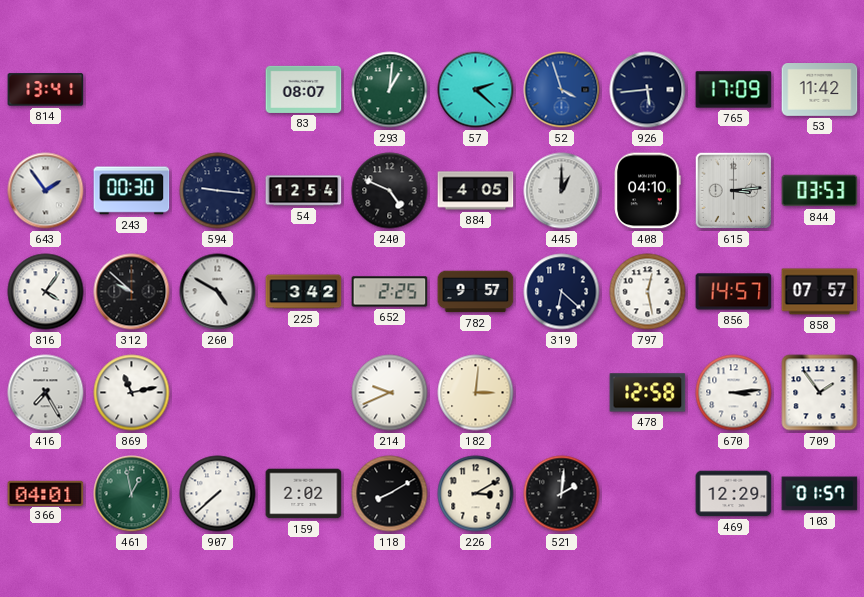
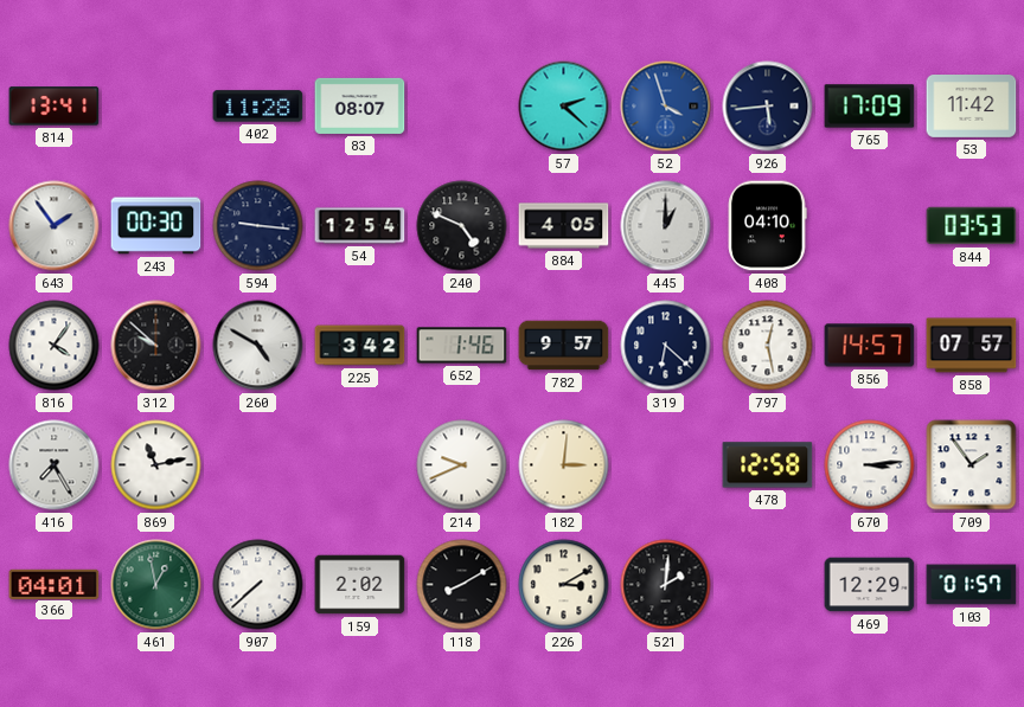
402: none -> 11:28 (258, 107)
293: 1:01 -> none (390, 90)
615: 3:14 -> none (734, 191)
652: 2:25 -> 1:46 (462, 346)
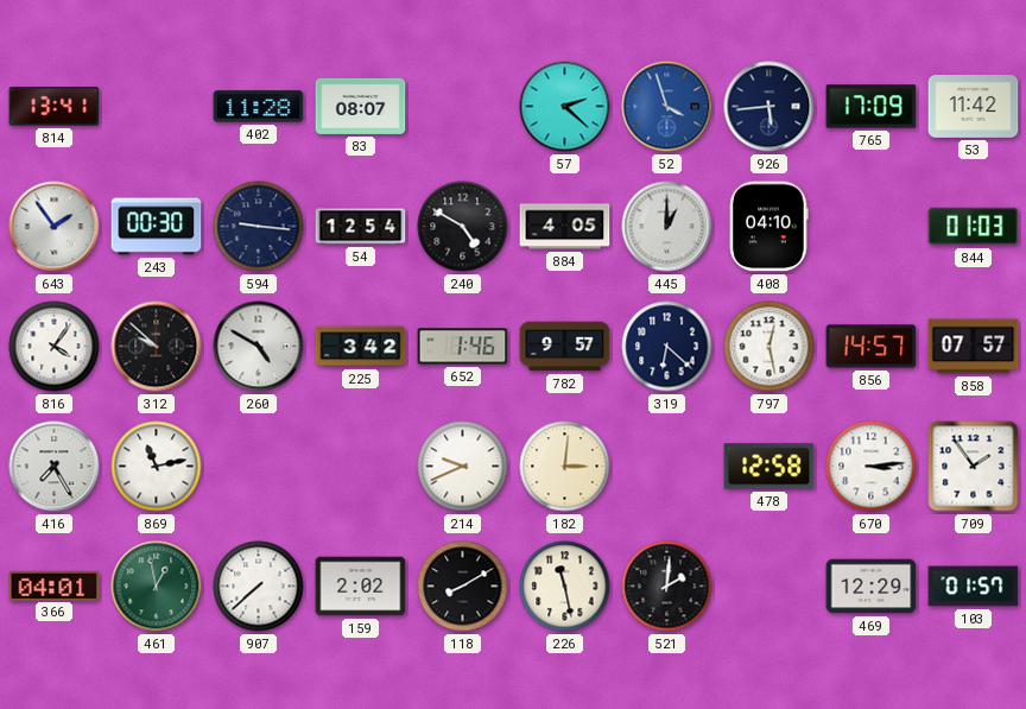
240: 4:49 -> 4:50 (463, 227)
844: 03:53 -> 01:03 (974, 227)
226: 3:10 -> 11:28 (565, 587)
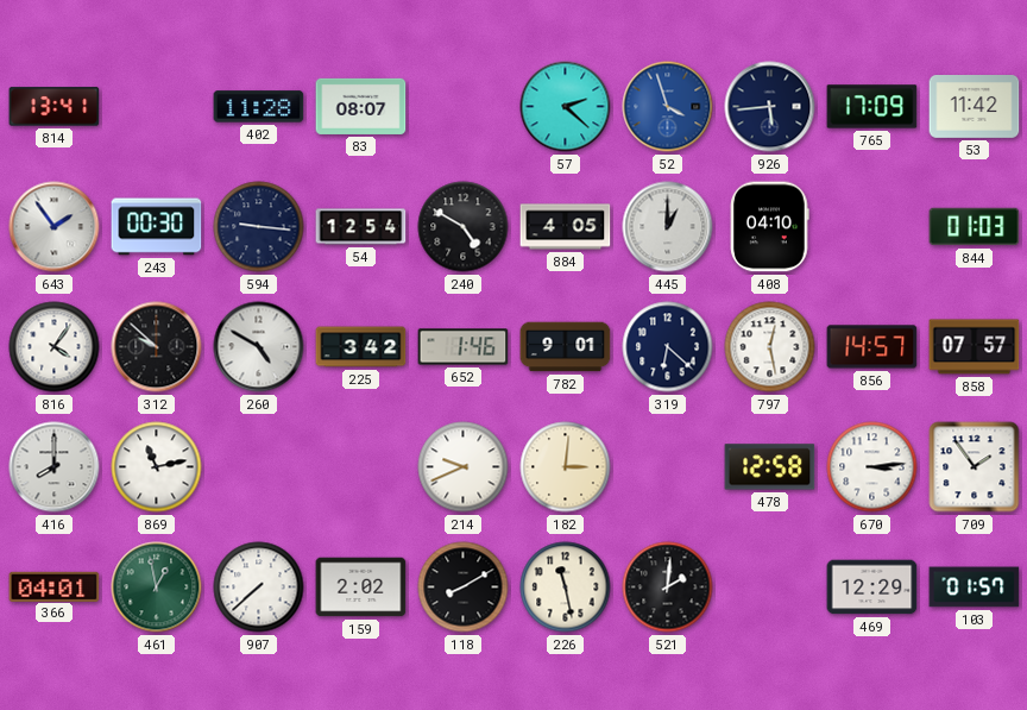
782: 9:57 -> 9:01 (566, 347)
416: 7:25 -> 8:00 (55, 467)
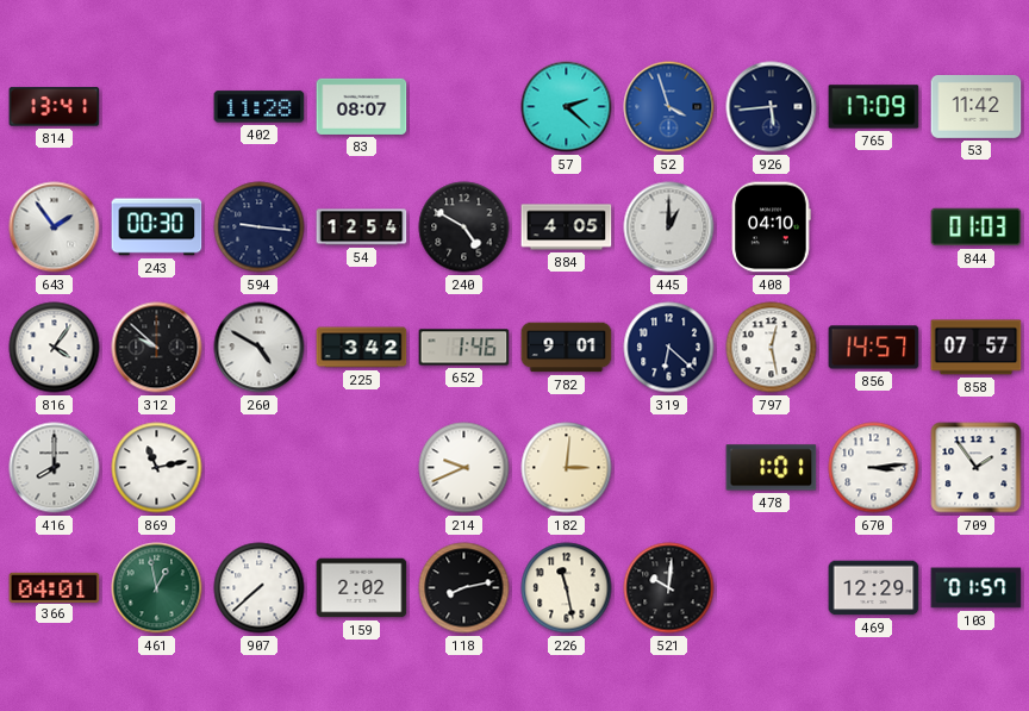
478: 12:58 -> 1:01 (772, 468)
118: 8:10 -> 8:13 (464, 588)
521: 2:01 -> 10:01 (669, 588)
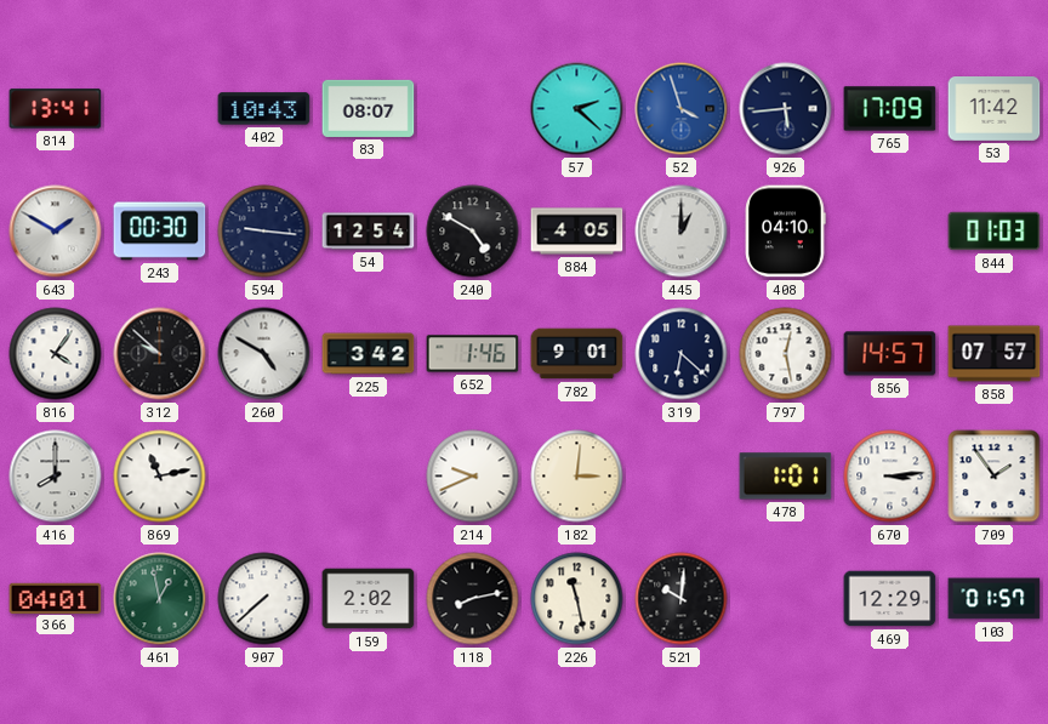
402: 11:28 -> 10:43 (264, 109)
643: 1:54 -> 1:50 (56, 232)
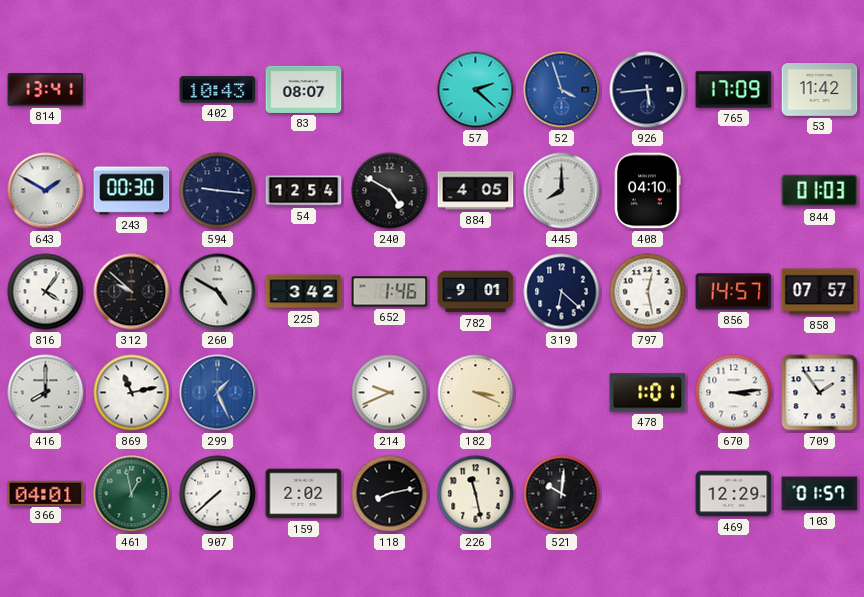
445: 1:00 -> 8:00 (562, 191)
299: none -> 1:26 (218, 393)
182: 3:01 -> 3:19 (476, 393)
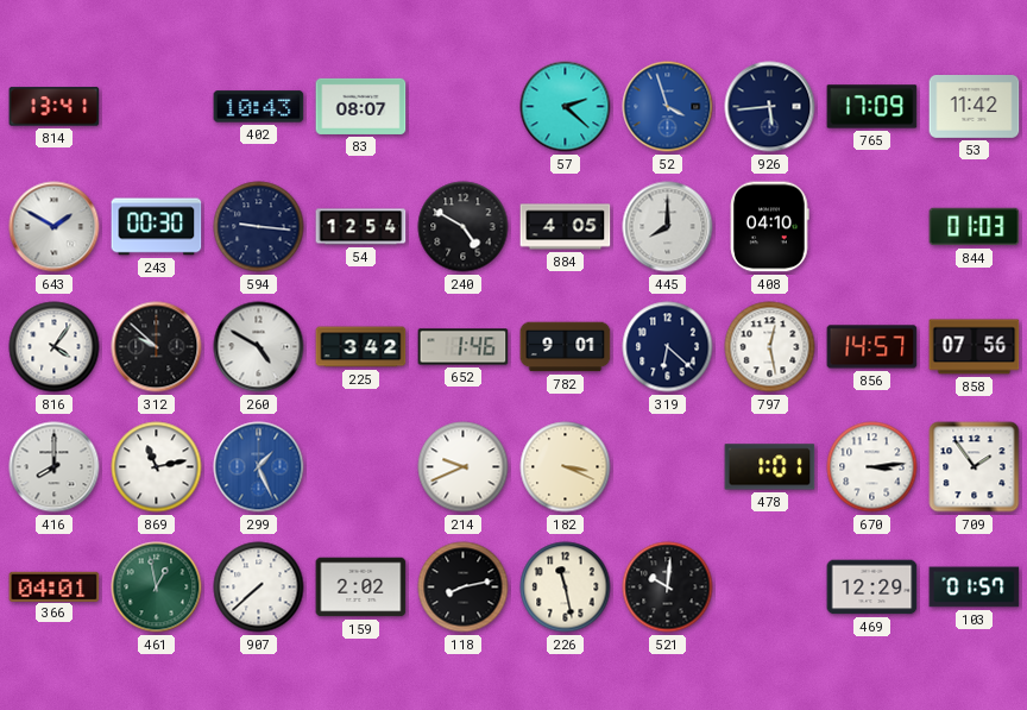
858: 07:57 -> 07:56 (975, 347)
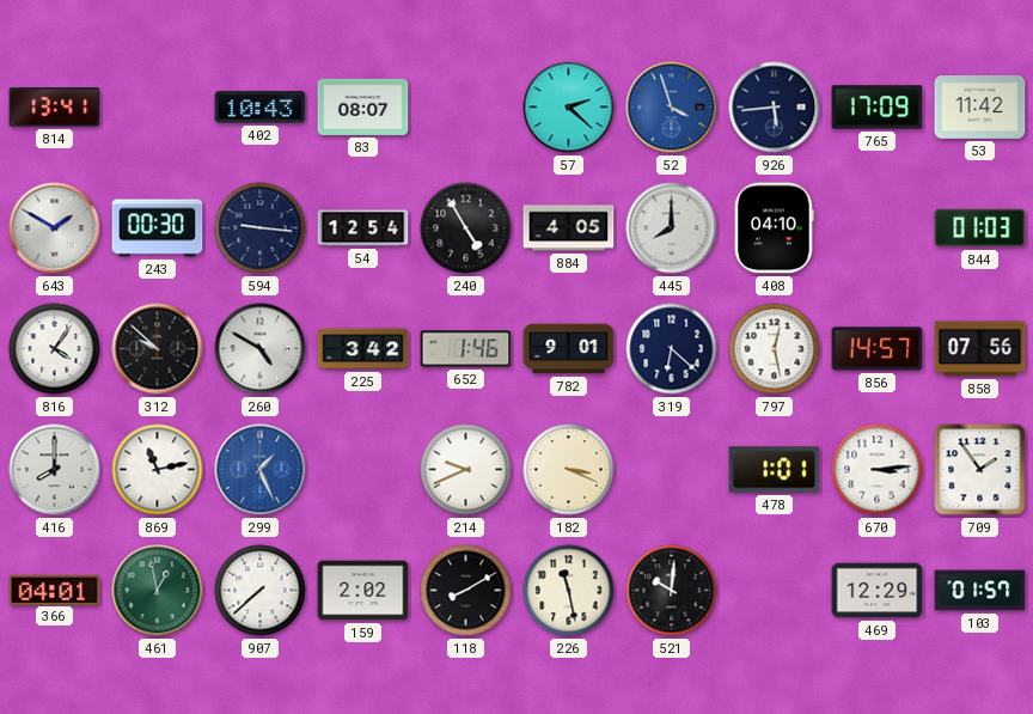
240: 4:50 -> 4:55 (466, 228)
118: 8:13 -> 8:10 (466, 591)
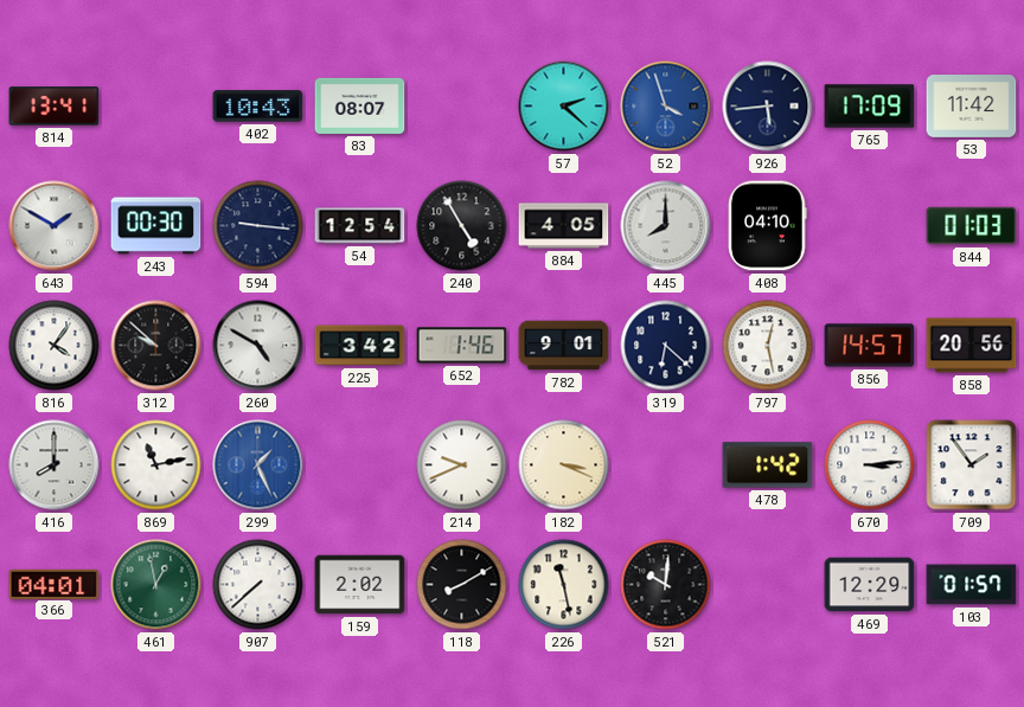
858: 07:56 -> 20:56 (972, 346)
478: 1:01 -> 1:42 (768, 465)
